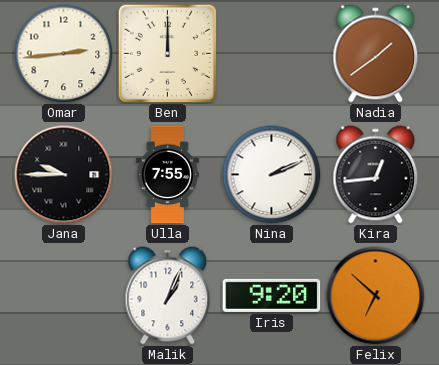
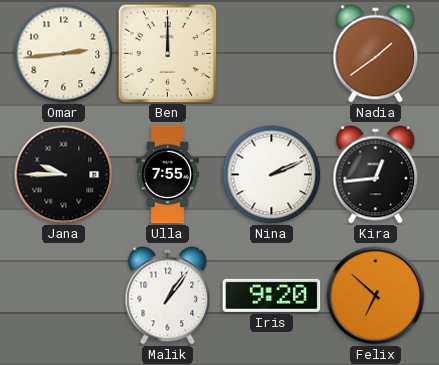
Malik: 1:04 -> 1:06 (168, 296)
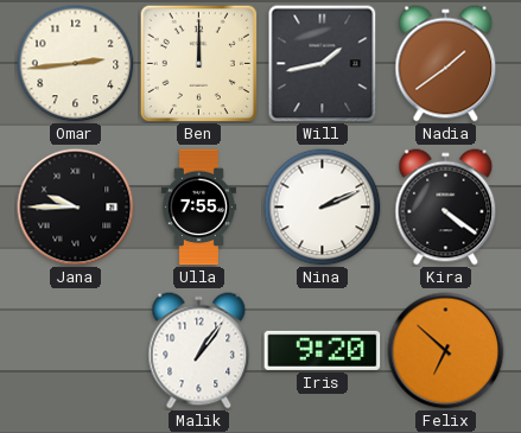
Will: none -> 1:43 (323, 64)
Kira: 12:44 -> 4:21 (446, 208)
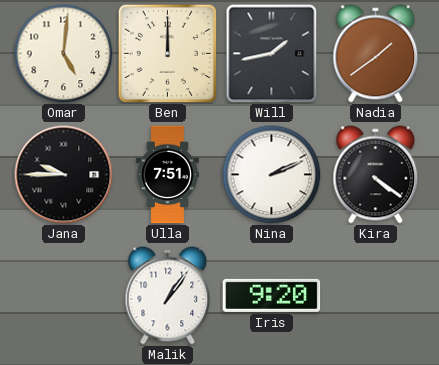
Omar: 2:44 -> 5:01 (64, 54)
Ulla: 7:55 -> 7:51 (167, 175)
Felix: 6:52 -> none (446, 351)
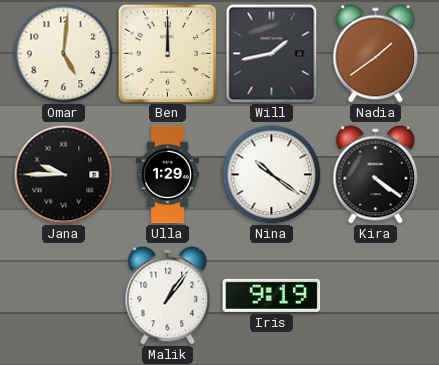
Ulla: 7:51 -> 1:29 (167, 175)
Nina: 2:11 -> 10:21 (272, 175)
Iris: 9:20 -> 9:19 (272, 295)
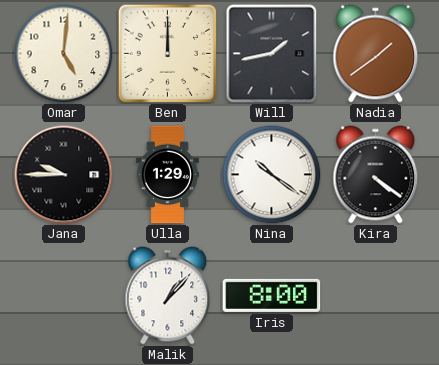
Malik: 1:06 -> 1:07 (168, 296)
Iris: 9:19 -> 8:00 (272, 295)
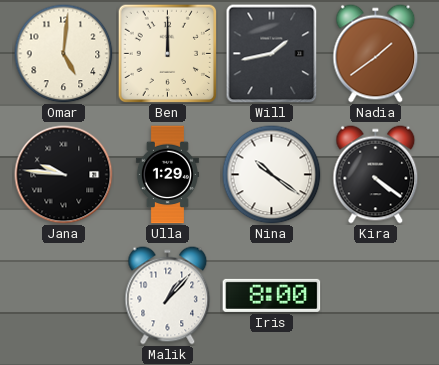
Jana: 9:45 -> 9:46 (64, 175)
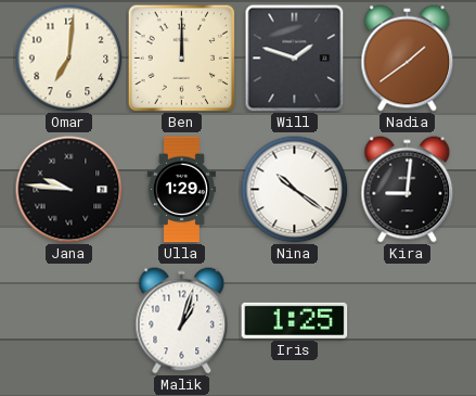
Omar: 5:01 -> 7:01 (69, 59)
Will: 1:43 -> 1:48 (295, 59)
Kira: 4:21 -> 9:01 (408, 190)
Malik: 1:07 -> 1:03 (182, 321)
Iris: 8:00 -> 1:25 (295, 320)
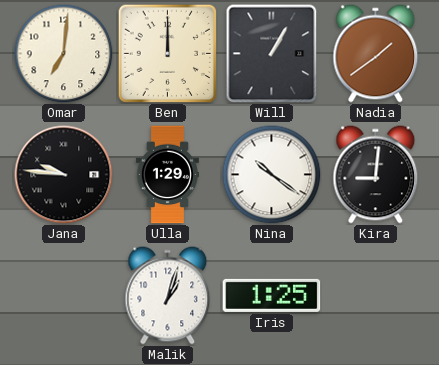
Will: 1:48 -> 1:05 (272, 54)
